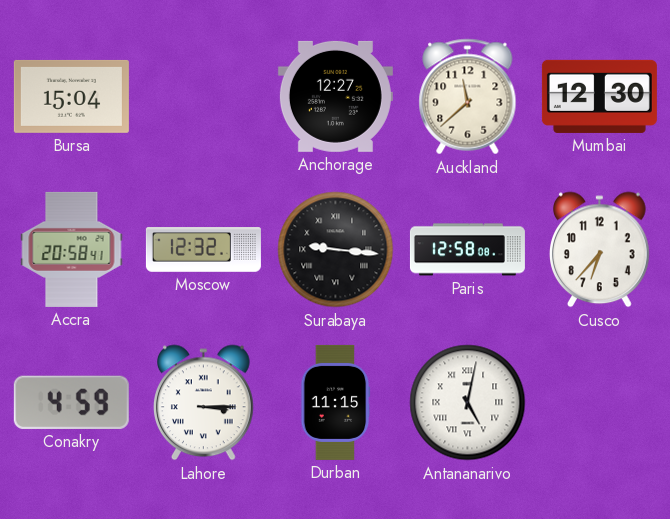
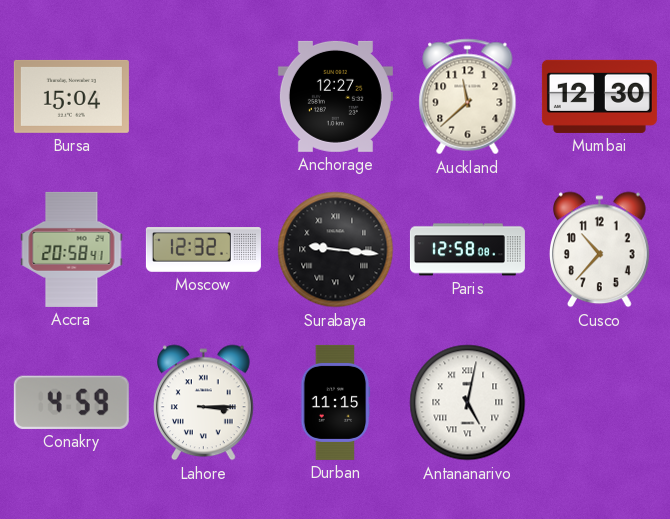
Cusco: 6:37 -> 10:37 (600, 250)
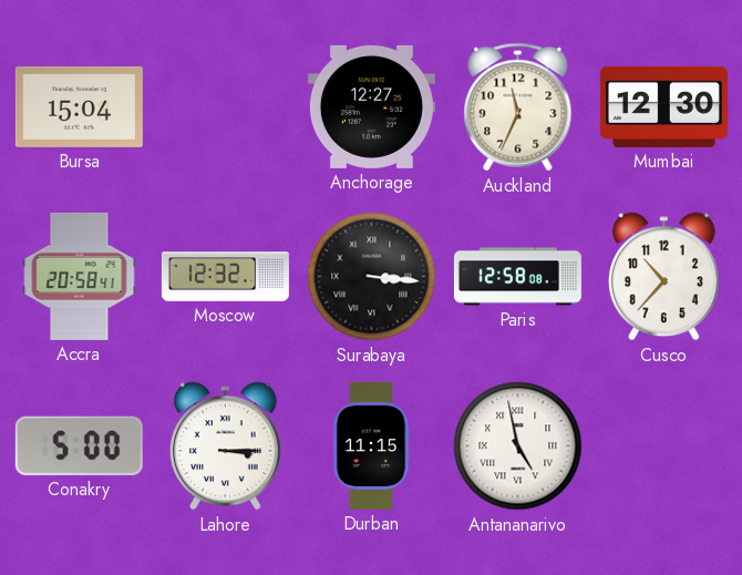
Auckland: 11:38 -> 11:34 (518, 107)
Surabaya: 9:16 -> 3:16 (372, 277)
Conakry: 4:59 -> 5:00 (79, 445)
Antananarivo: 5:02 -> 4:58 (518, 446)
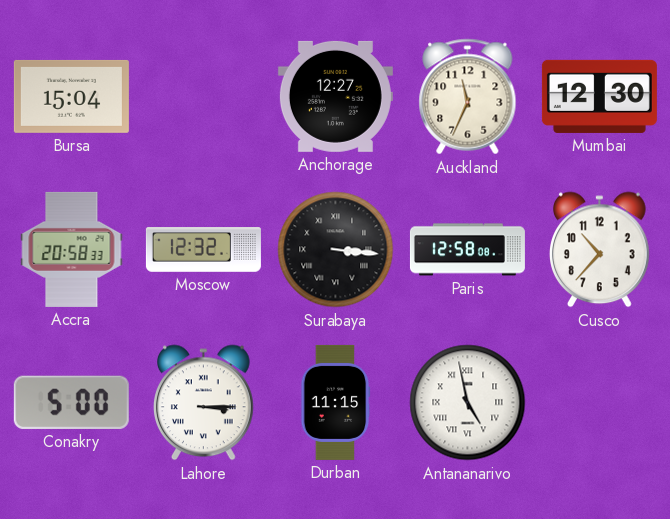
Accra: 20:58:41 -> 20:58:33 (72, 249)
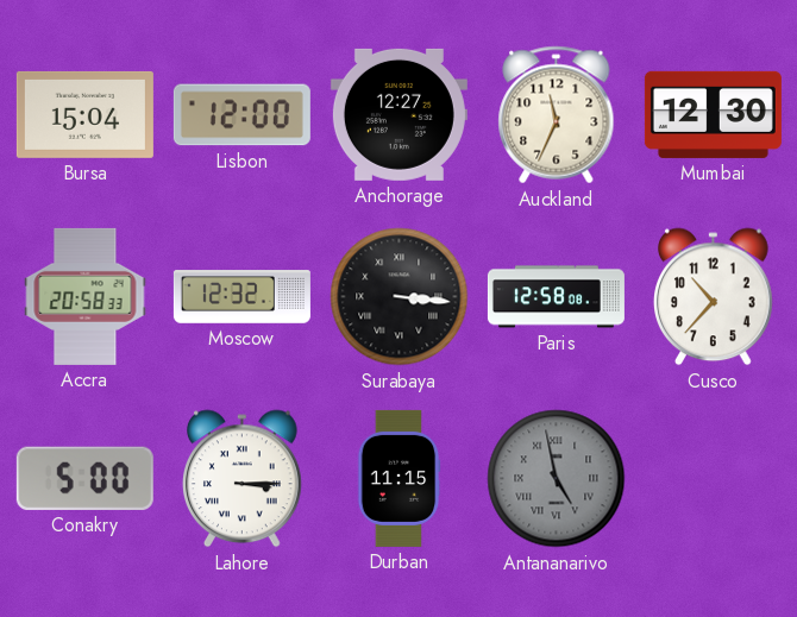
Lisbon: none -> 12:00 (241, 115)
Antananarivo dial: white -> grey (557, 479)
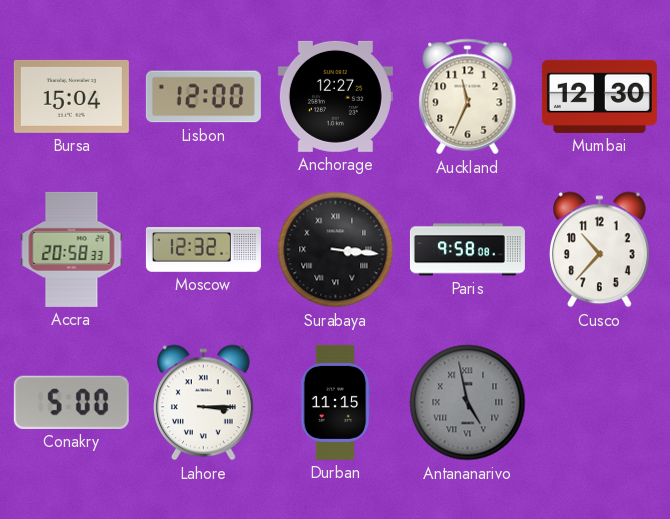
Paris: 12:58 -> 9:58 (467, 250)
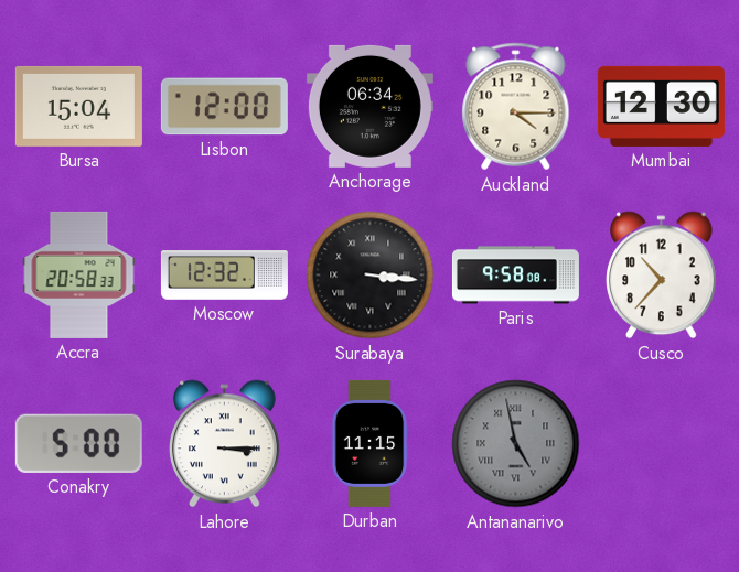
Anchorage: 12:27 -> 06:34 (369, 106)
Auckland: 11:34 -> 4:15 (516, 107)
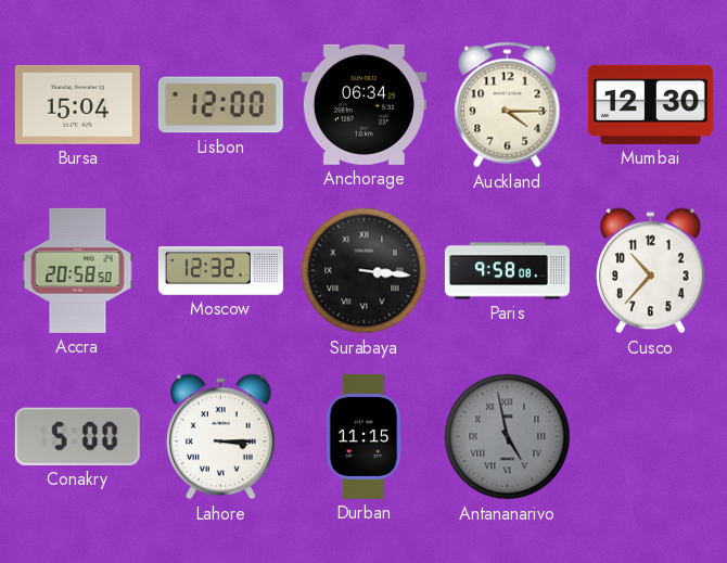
Accra: 20:58:33 -> 20:58:50 (78, 270)
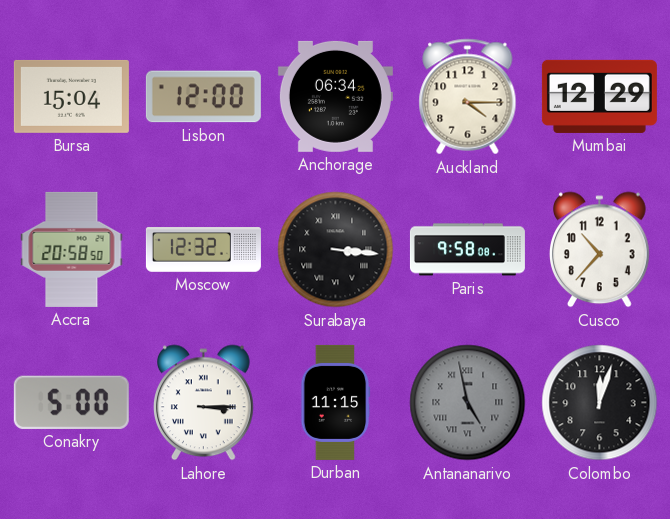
Mumbai: 12:30 -> 12:29 (599, 96)
Colombo: none -> 12:03 (600, 403)
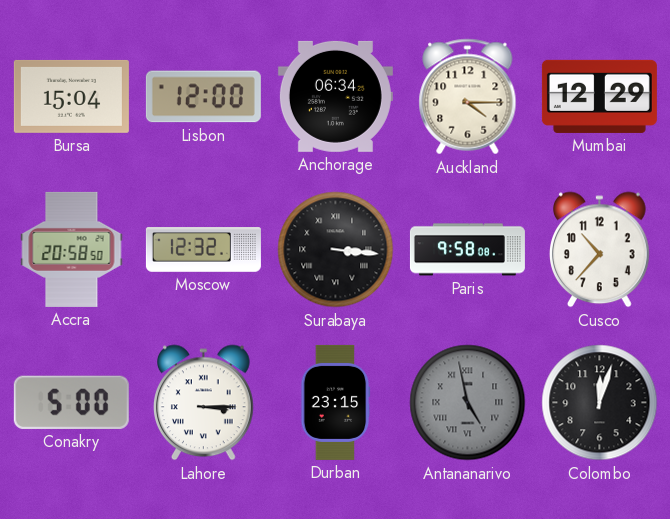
Durban: 11:15 -> 23:15 (335, 402)
